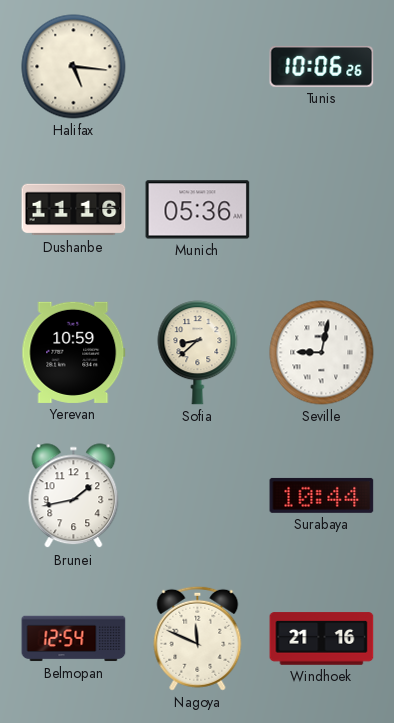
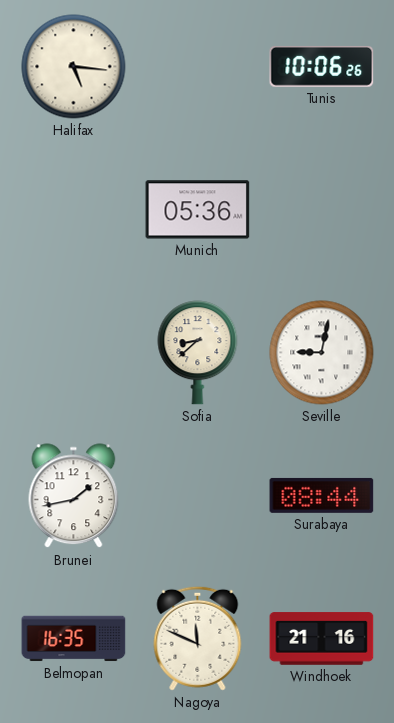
Dushanbe: 11:16 -> none (74, 210)
Yerevan: 10:59 -> none (74, 352)
Surabaya: 10:44 -> 08:44 (322, 495)
Belmopan: 12:54 -> 16:35 (74, 639)
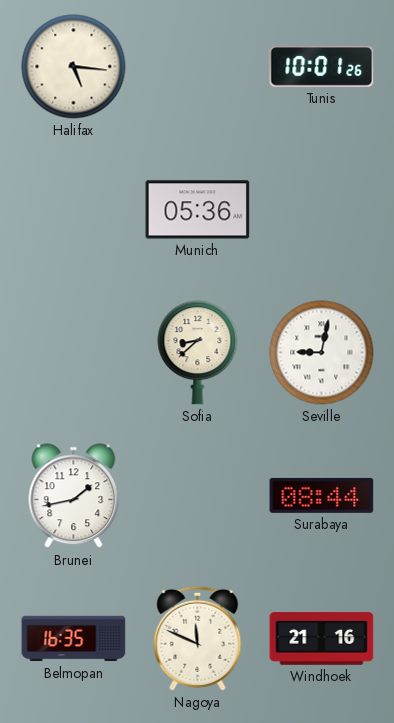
Tunis: 10:06 -> 10:01 (322, 66)
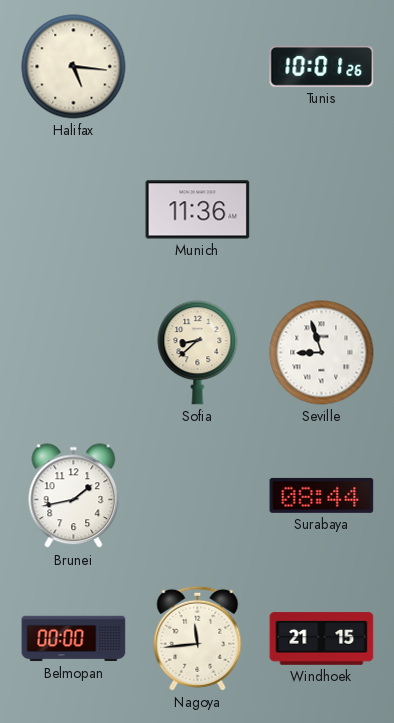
Munich: 05:36 -> 11:36 (198, 210)
Seville: 9:02 -> 8:57 (322, 353)
Belmopan: 16:35 -> 00:00 (74, 639)
Nagoya: 11:49 -> 11:44 (198, 638)
Windhoek: 21:16 -> 21:15 (322, 639)
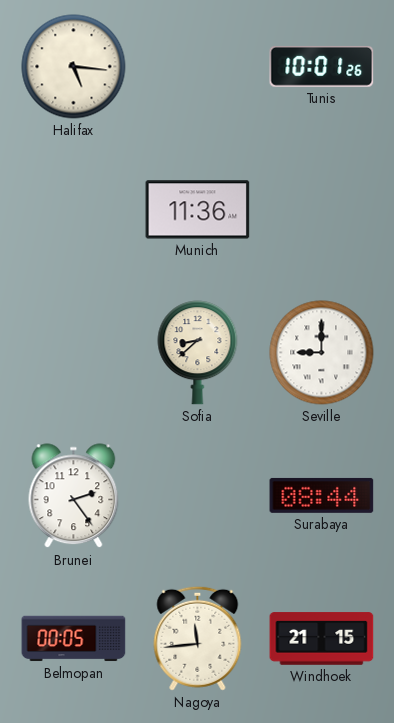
Seville: 8:57 -> 9:00 (322, 353)
Brunei: 1:43 -> 2:24 (74, 496)
Belmopan: 00:00 -> 00:05 (74, 639)
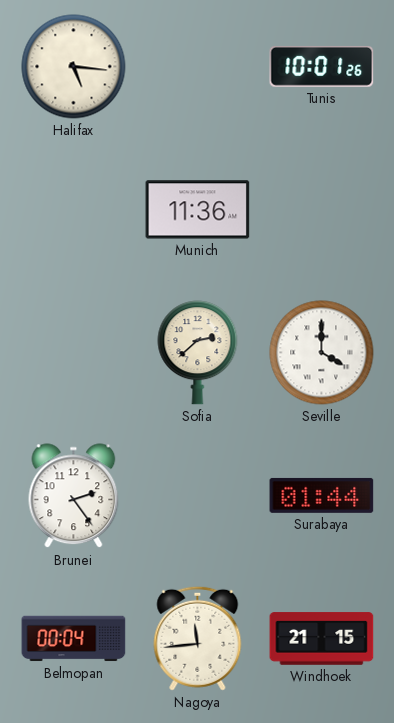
Sofia: 8:38 -> 2:38 (198, 353)
Seville: 9:00 -> 4:00 (322, 353)
Surabaya: 08:44 -> 01:44 (322, 495)
Belmopan: 00:05 -> 00:04 (74, 639)
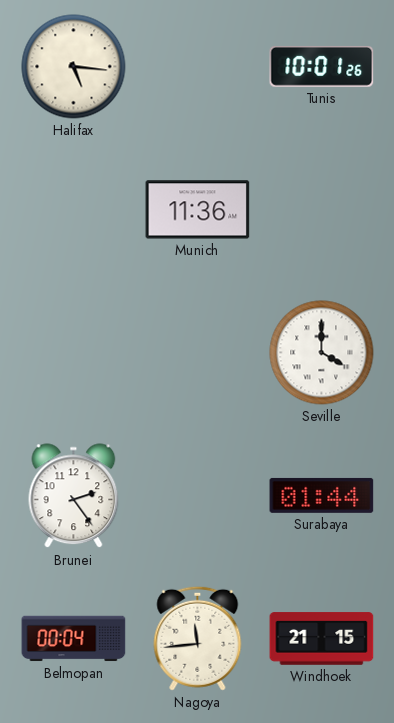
Sofia: 2:38 -> none (198, 353)
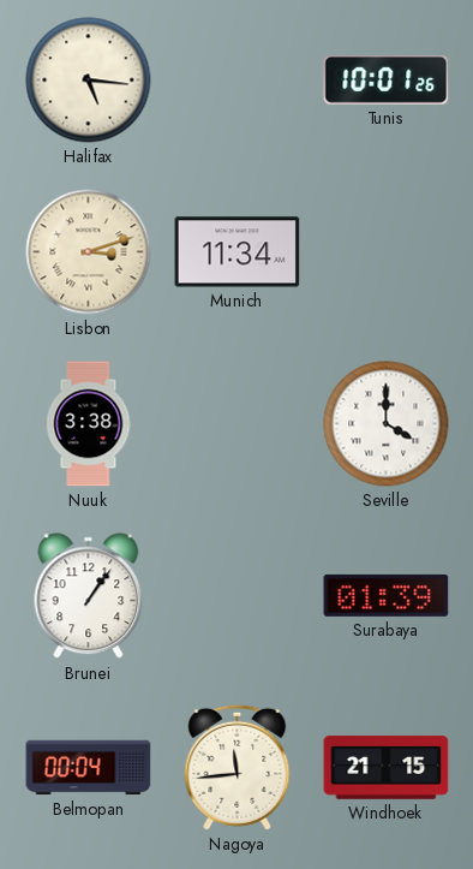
Lisbon: none -> 3:12 (89, 252)
Munich: 11:36 -> 11:34 (238, 252)
Nuuk: none -> 3:38 (89, 424)
Brunei: 2:24 -> 1:06 (89, 596)
Surabaya: 01:44 -> 01:39 (387, 595)
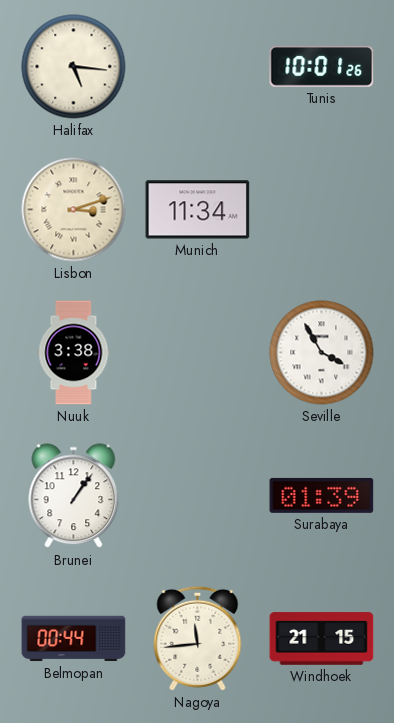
Seville: 4:00 -> 3:55 (322, 353)
Belmopan: 00:04 -> 00:44 (74, 639)
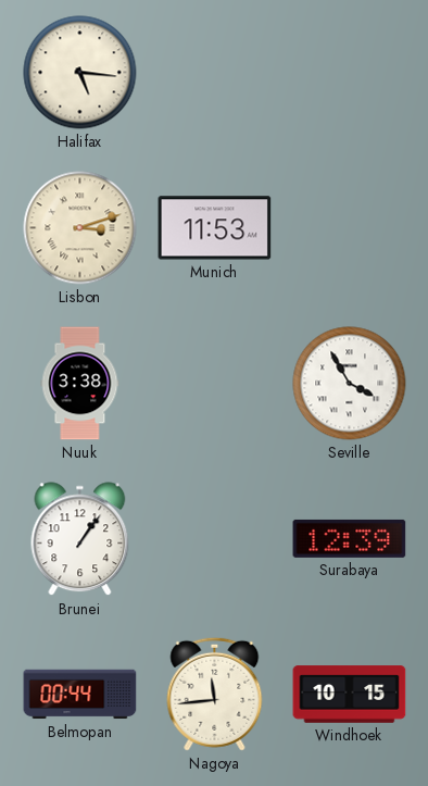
Tunis: 10:01 -> none (322, 66)
Munich: 11:34 -> 11:53 (215, 228)
Surabaya: 01:39 -> 12:39 (350, 538)
Windhoek: 21:15 -> 10:15 (350, 695)
